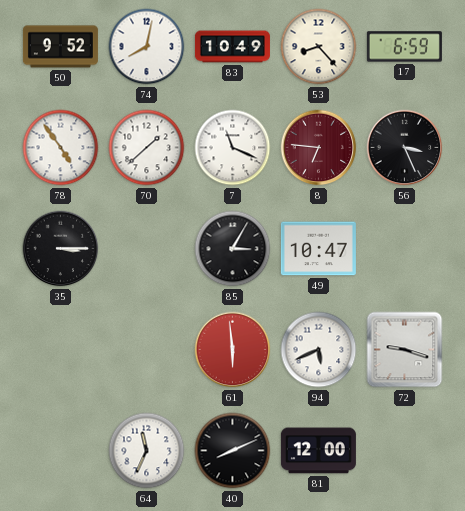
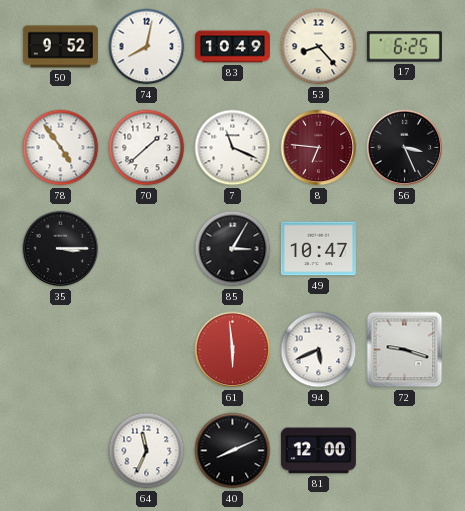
17: 6:59 -> 6:25 (404, 47)
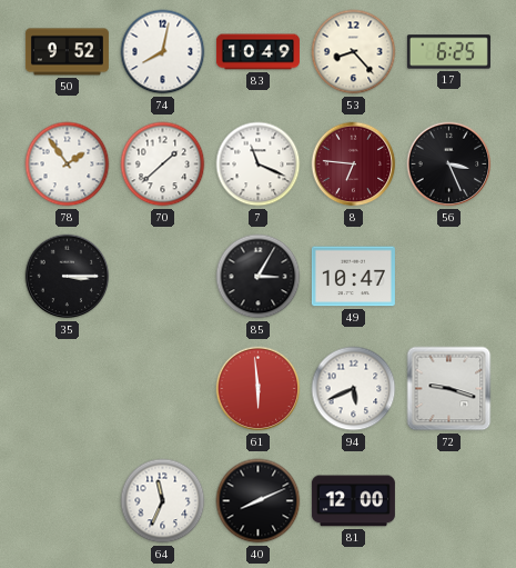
78: 4:54 -> 1:54 (68, 165)
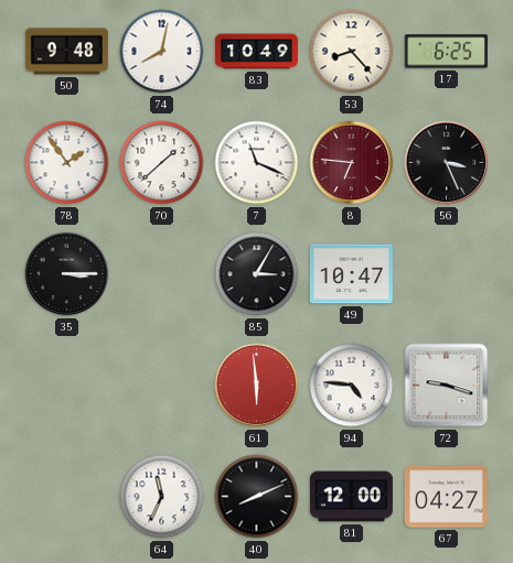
50: 9:52 -> 9:48 (66, 52)
94: 5:41 -> 4:46 (352, 386)
67: none -> 04:27 (446, 497)
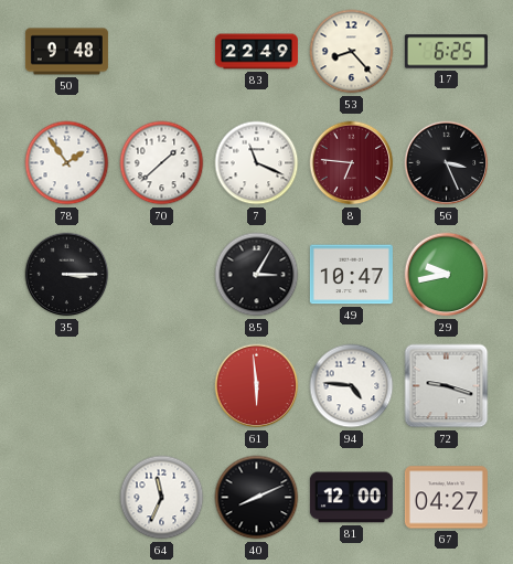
74: 8:02 -> none (162, 52)
83: 10:49 -> 22:49 (256, 52)
29: none -> 9:43 (447, 275)
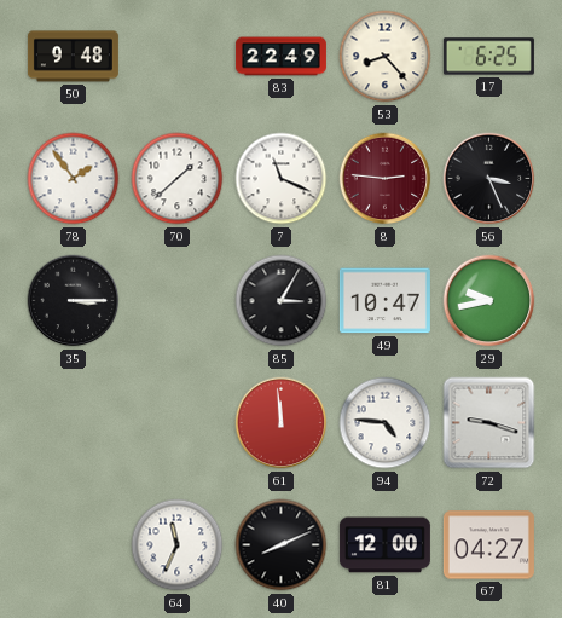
8: 6:46 -> 2:46 (386, 179)
61: 5:59 -> 11:59 (282, 423)
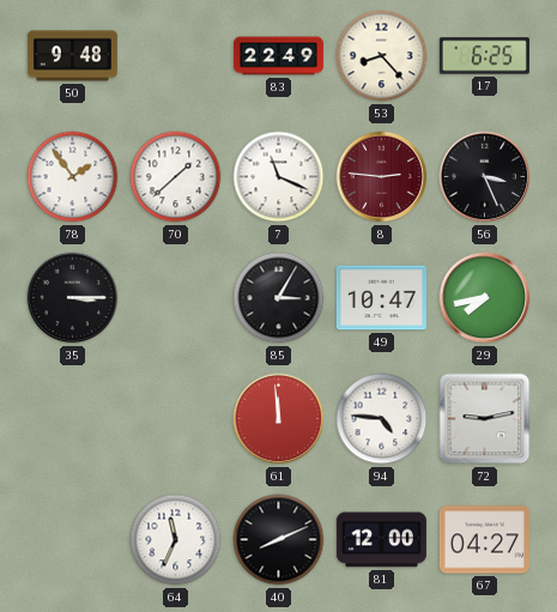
29: 9:43 -> 7:43 (485, 298)
72: 9:18 -> 9:13 (485, 419)
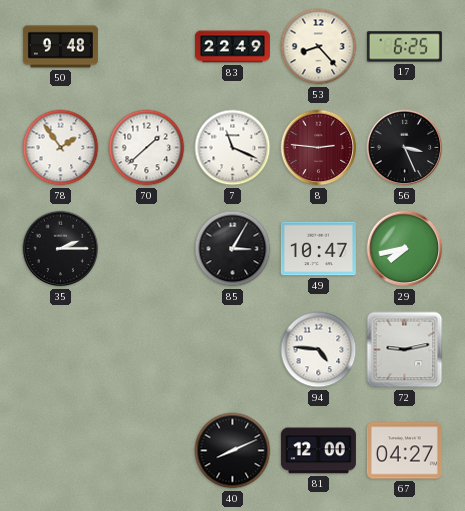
35: 3:15 -> 2:15 (61, 249)
61: 11:59 -> none (279, 419)
64: 11:34 -> none (176, 540)
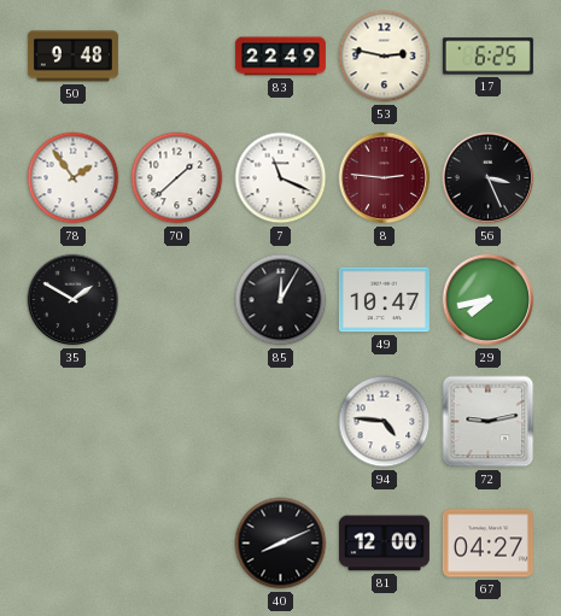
53: 8:23 -> 2:47 (385, 57)
35: 2:15 -> 1:50 (74, 300)
85: 3:05 -> 12:05 (281, 300)
